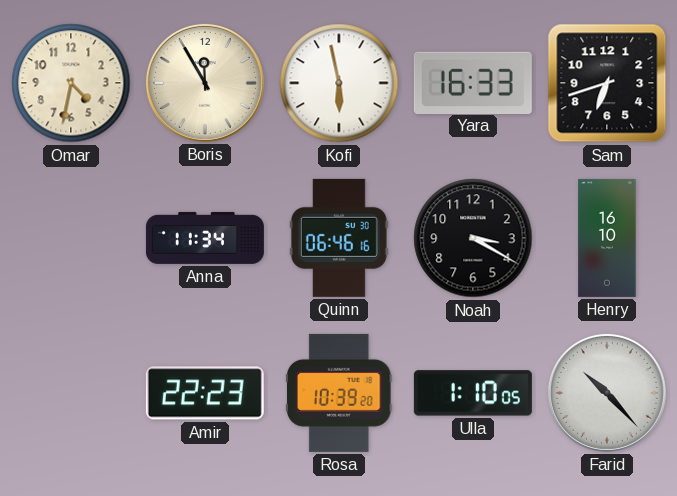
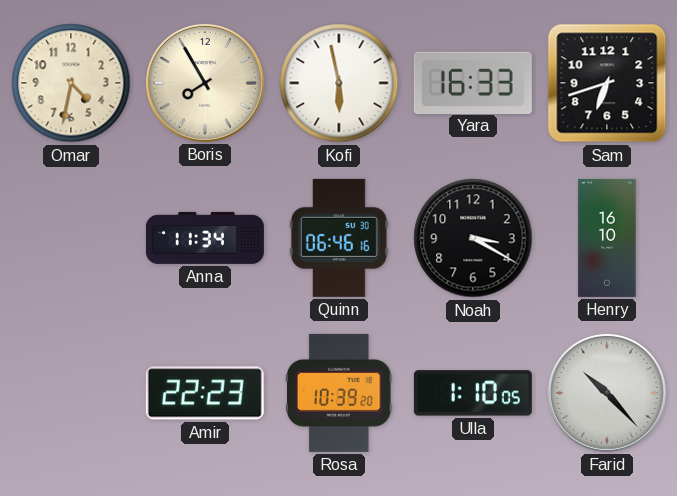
Boris: 11:55 -> 7:55 (205, 83)
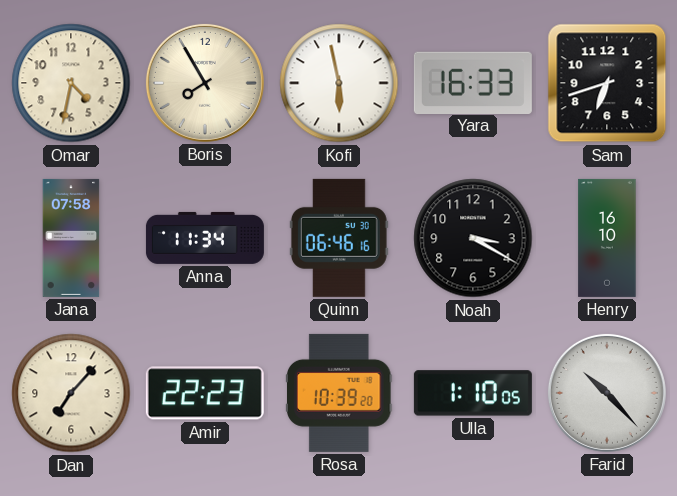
Jana: none -> 07:58 (71, 238)
Dan: none -> 7:07 (71, 393)
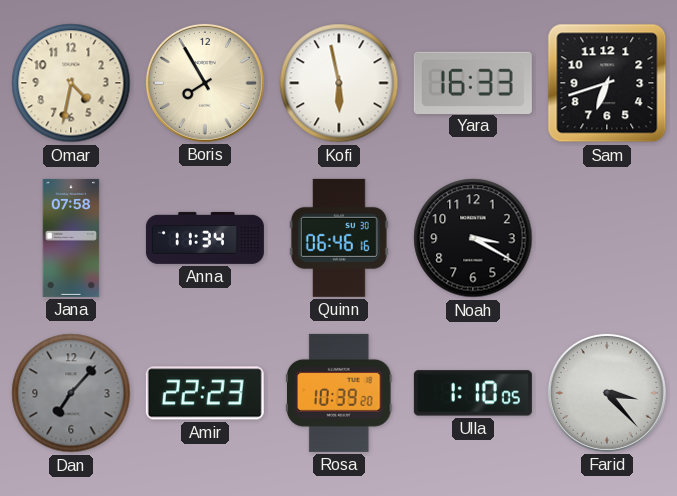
Henry: 16:10 -> none (607, 238)
Dan dial: cream -> grey (71, 393)
Farid: 10:23 -> 3:23 (607, 393)
